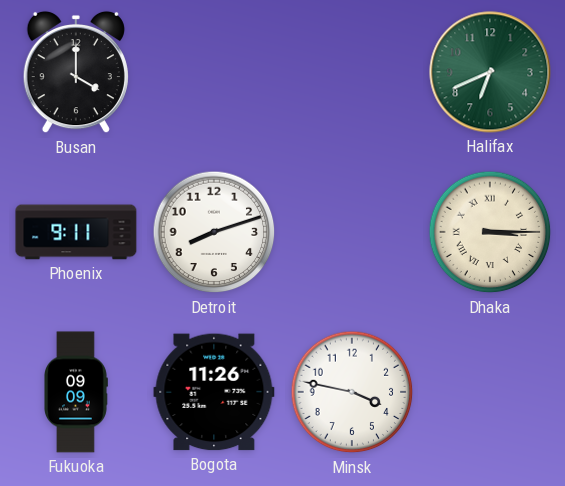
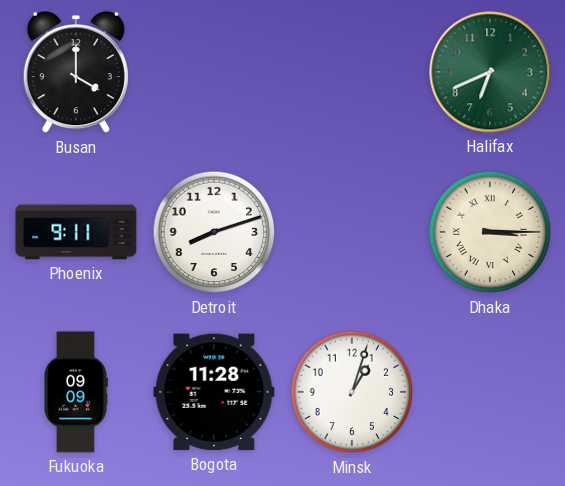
Bogota: 11:26 -> 11:28 (214, 392)
Minsk: 3:47 -> 1:03 (352, 392)
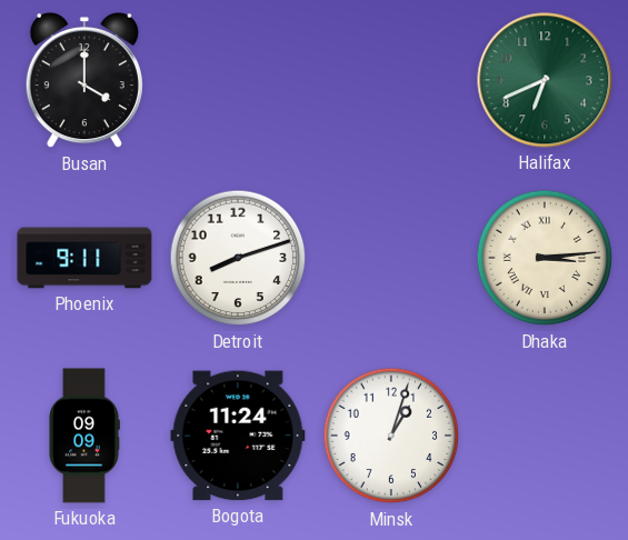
Dhaka: 3:15 -> 3:14 (545, 258)
Bogota: 11:28 -> 11:24 (238, 436)
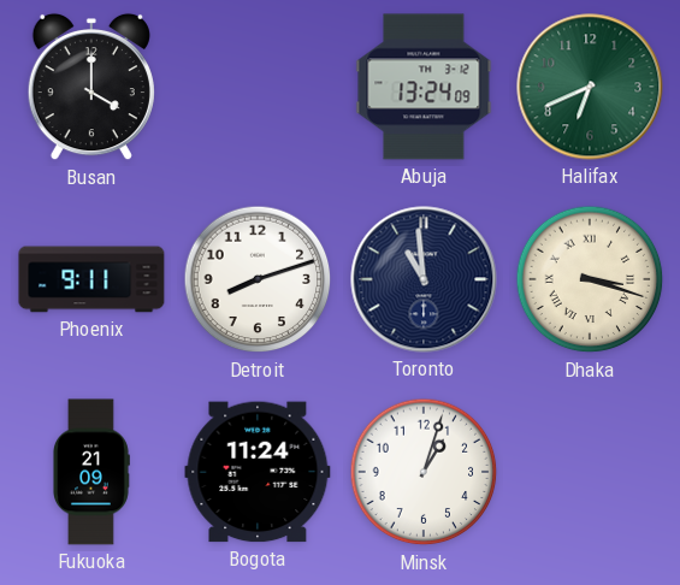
Abuja: none -> 13:24 (424, 87)
Toronto: none -> 10:59 (424, 279)
Dhaka: 3:14 -> 3:18 (590, 279)
Fukuoka: 09:09 -> 21:09 (91, 472)
